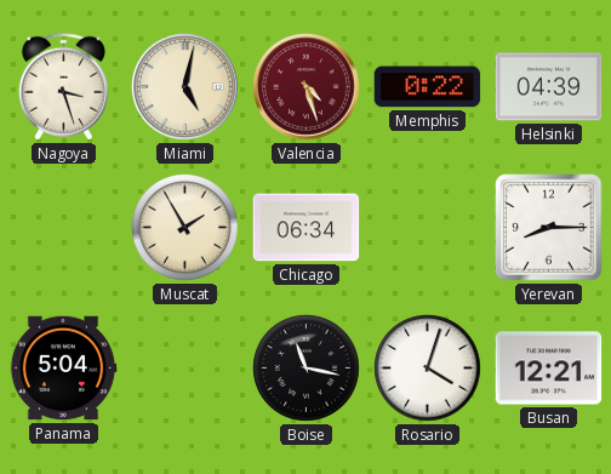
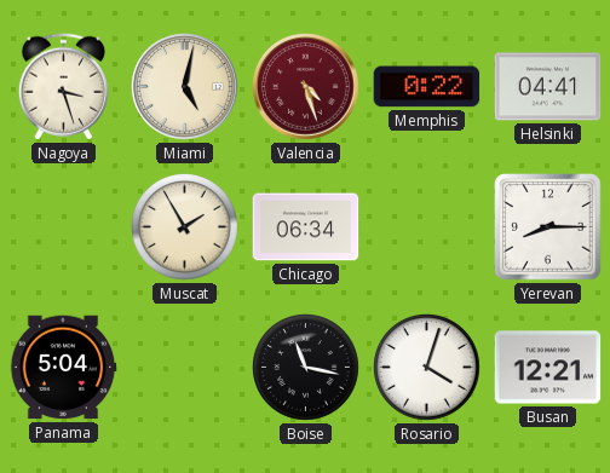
Helsinki: 04:39 -> 04:41 (548, 87)
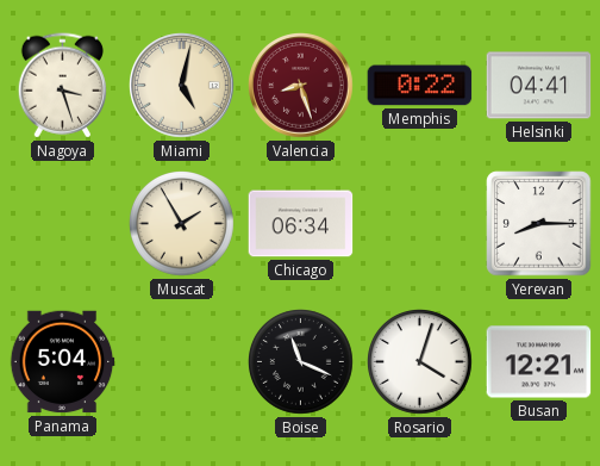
Valencia: 4:27 -> 8:27 (301, 86)
Boise: 11:17 -> 11:19 (301, 362)
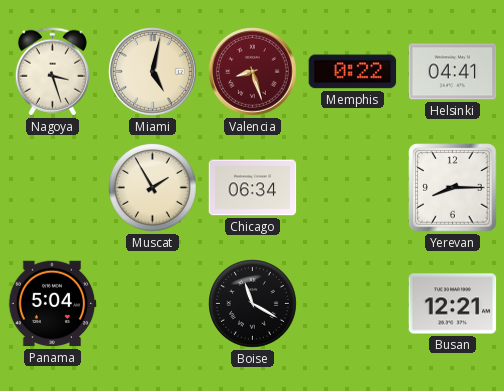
Boise: 11:19 -> 11:20 (253, 304)
Rosario: 4:03 -> none (420, 362)
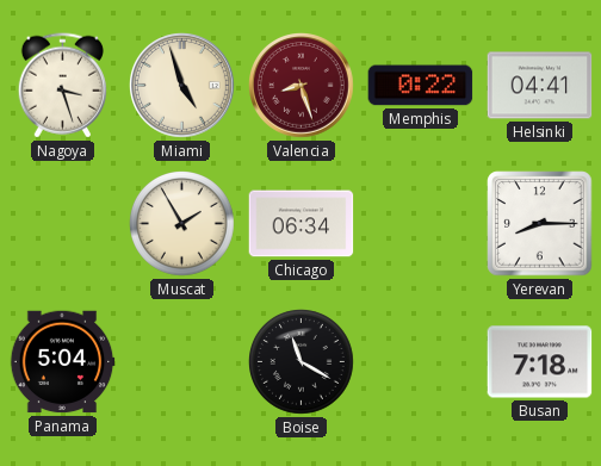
Miami: 5:02 -> 4:57 (182, 86)
Busan: 12:21 -> 7:18 (540, 362)
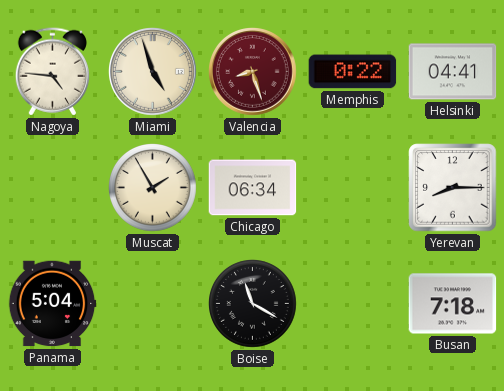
Nagoya: 3:27 -> 4:46 (52, 72)
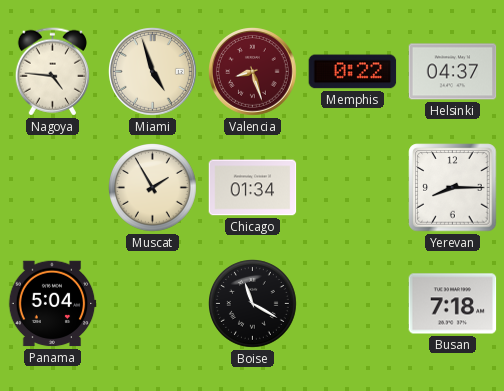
Helsinki: 04:41 -> 04:37 (453, 72)
Chicago: 06:34 -> 01:34 (253, 188)
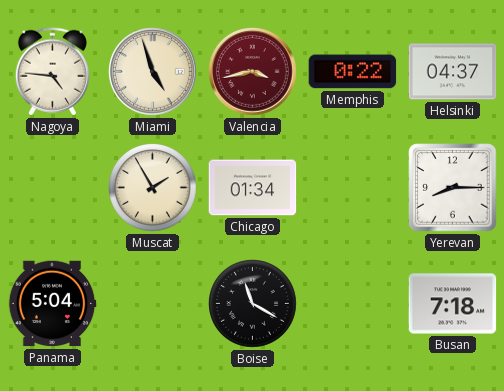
Valencia: 8:27 -> 3:43 (253, 72)
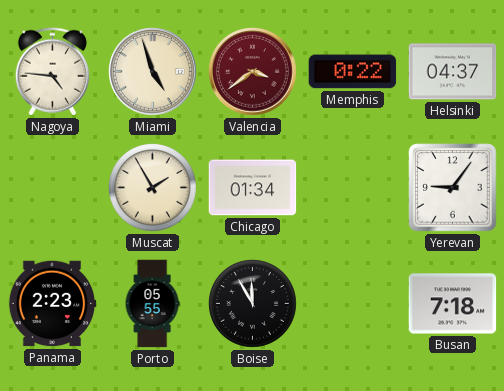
Valencia: 3:43 -> 3:39 (253, 72)
Yerevan: 8:15 -> 9:06 (453, 188)
Panama: 5:04 -> 2:23 (52, 304)
Porto: none -> 05:55 (152, 304)
Boise: 11:20 -> 11:55 (253, 304)
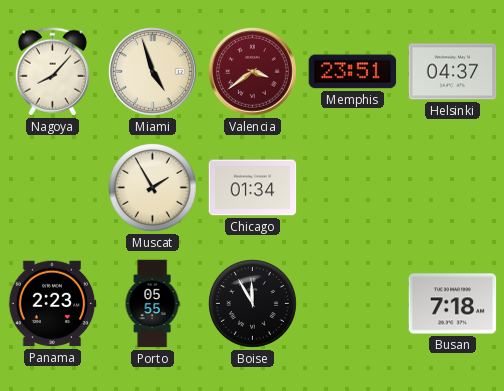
Nagoya: 4:46 -> 8:07 (52, 72)
Memphis: 0:22 -> 23:51 (353, 72)
Yerevan: 9:06 -> none (453, 188)
